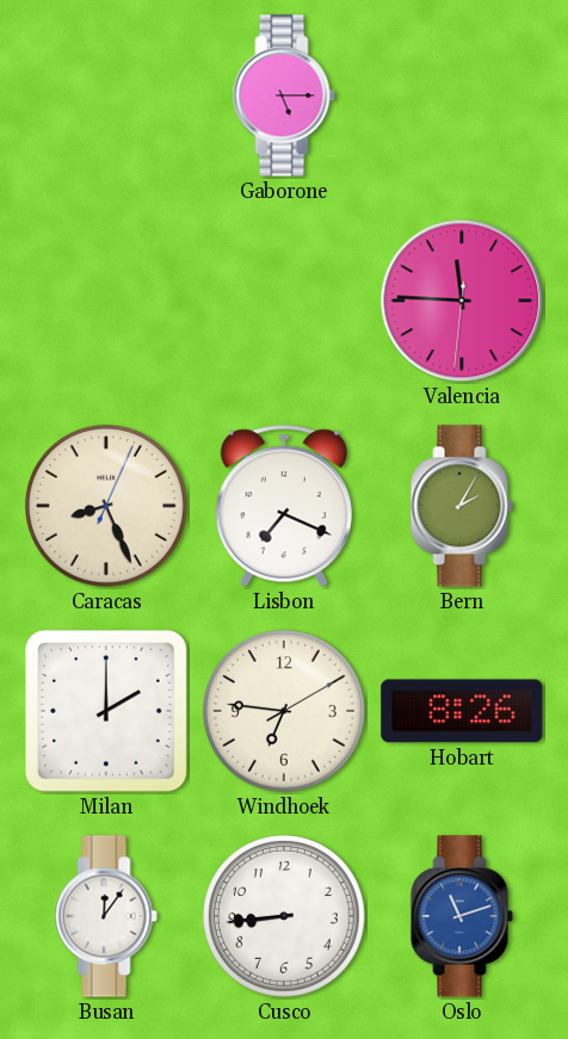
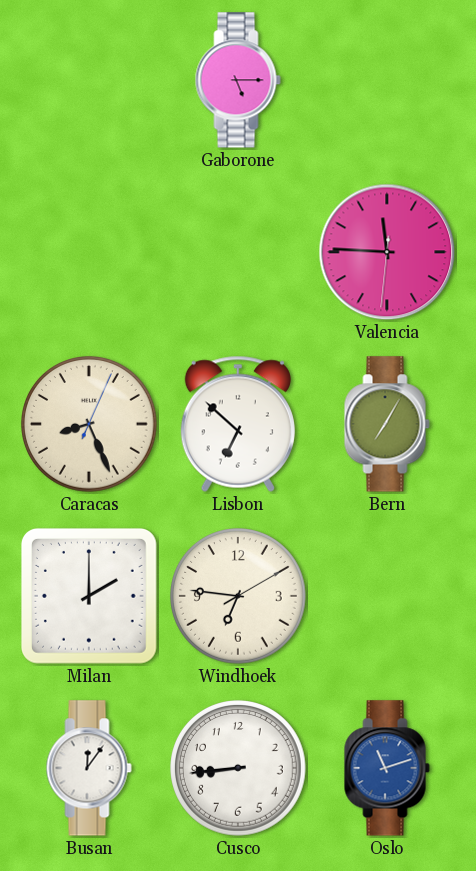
Lisbon: 7:19 -> 6:52 (238, 424)
Bern: 2:05 -> 7:05 (387, 424)
Hobart: 8:26 -> none (462, 711)
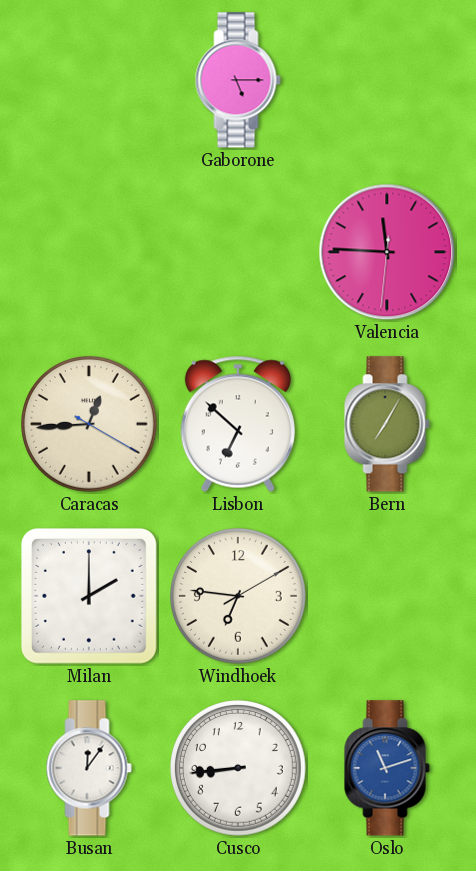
Caracas: 8:26 -> 12:44 (90, 425)
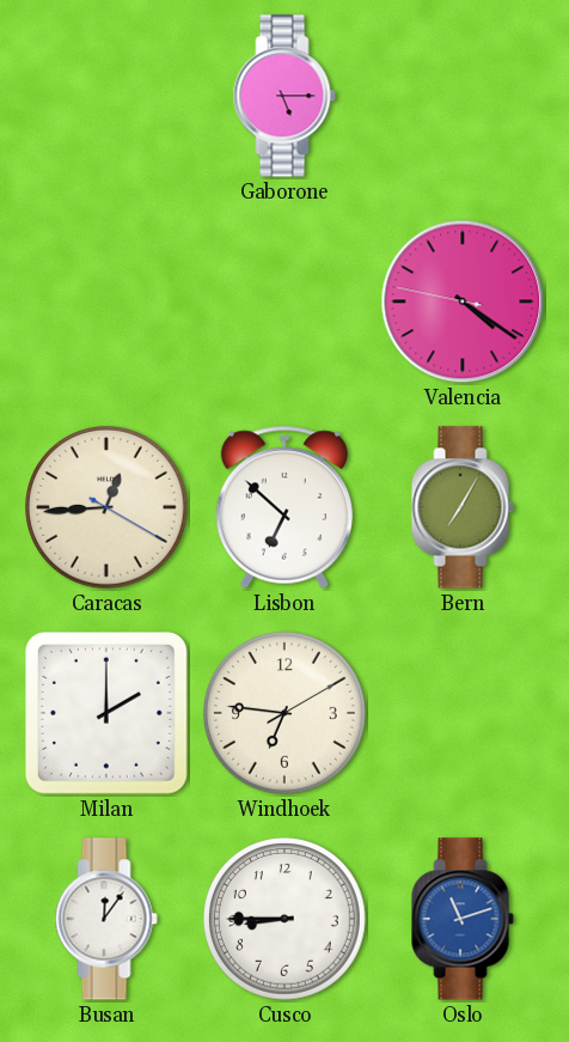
Valencia: 11:45 -> 4:20 (463, 301)
Cusco: 8:44 -> 8:45 (286, 920)
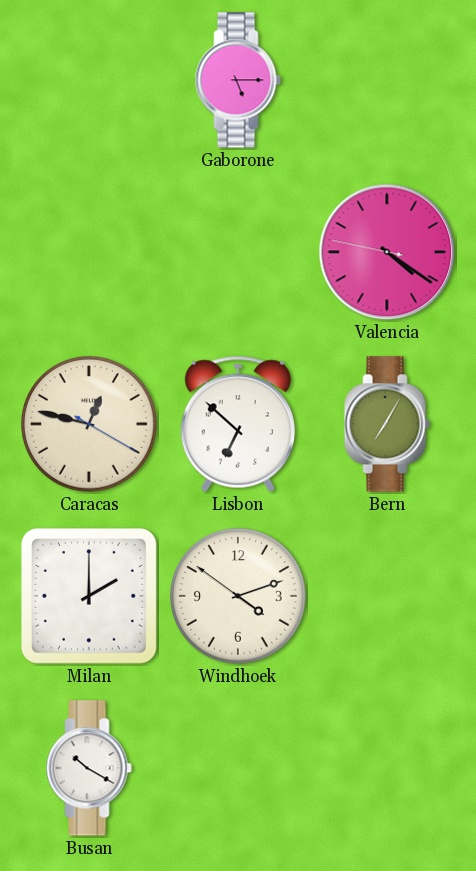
Caracas: 12:44 -> 12:47 (90, 425)
Windhoek: 6:46 -> 4:11 (239, 597)
Busan: 12:06 -> 10:20 (89, 768)
Cusco: 8:45 -> none (286, 920)
Oslo: 11:12 -> none (463, 919)
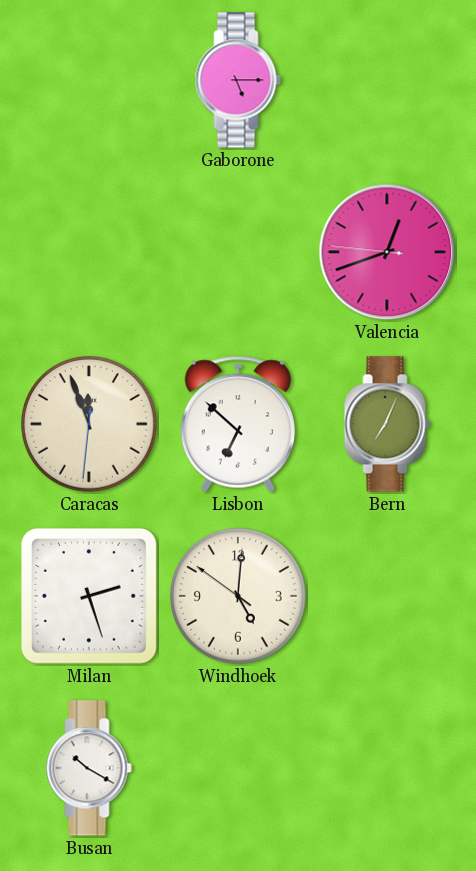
Valencia: 4:20 -> 12:41 (387, 252)
Caracas: 12:47 -> 11:56 (90, 425)
Bern: 7:05 -> 7:04 (387, 424)
Milan: 2:00 -> 2:27 (89, 596)
Windhoek: 4:11 -> 5:00 (239, 597)
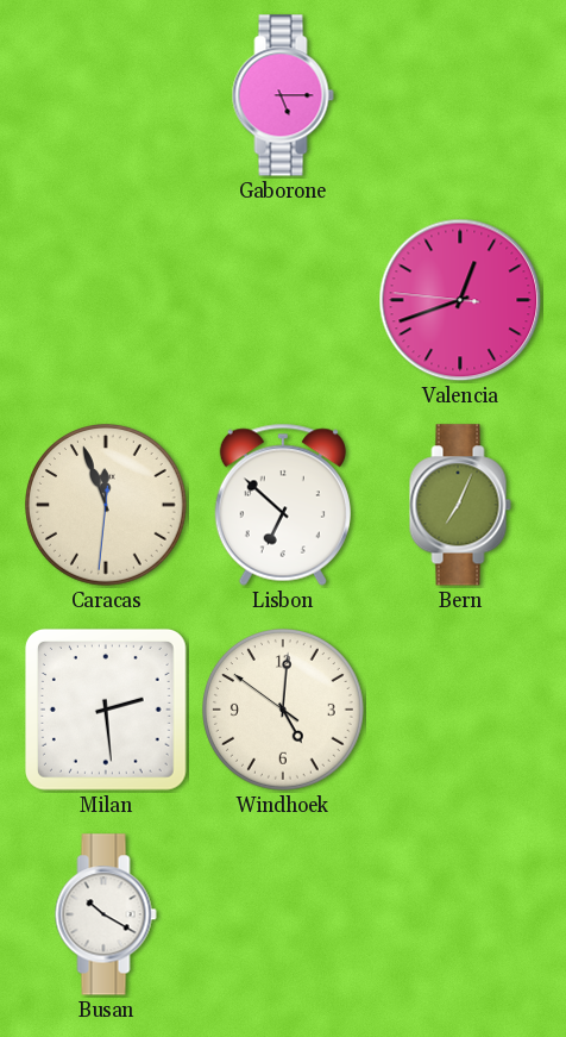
Milan: 2:27 -> 2:29 (106, 710)
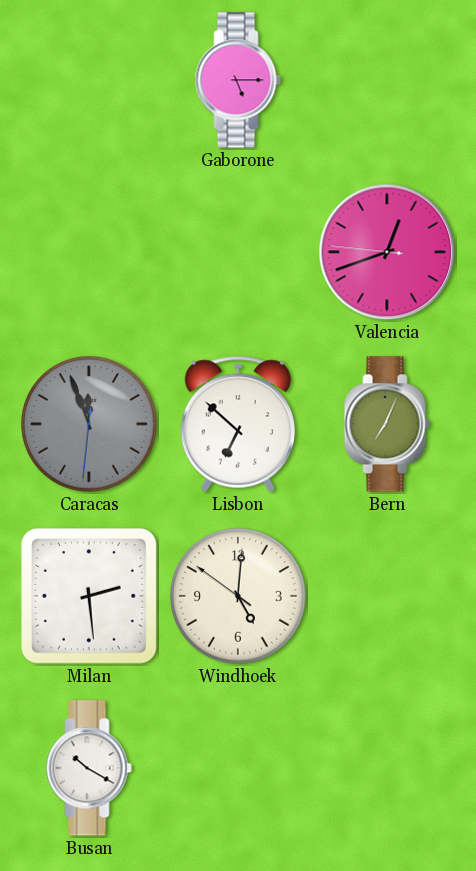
Caracas dial: cream -> grey (90, 425)
